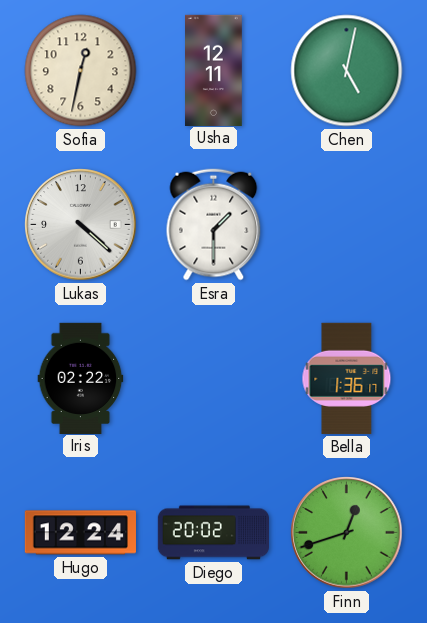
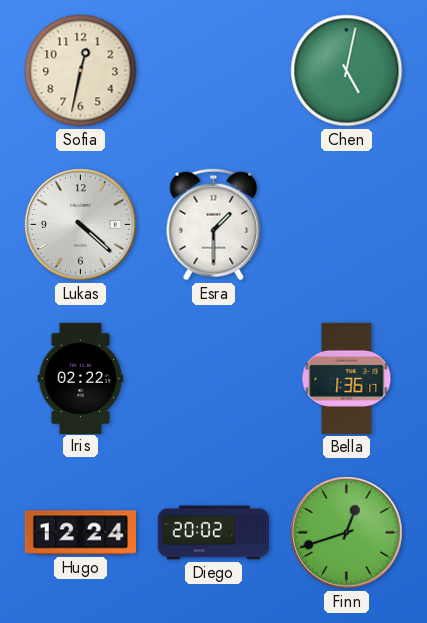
Usha: 12:11 -> none (214, 70)
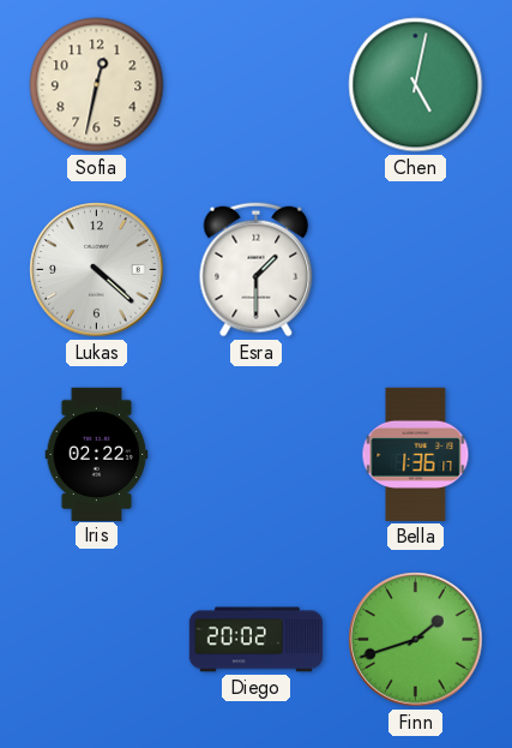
Hugo: 12:24 -> none (80, 533)
Finn: 12:42 -> 1:42 (416, 640)
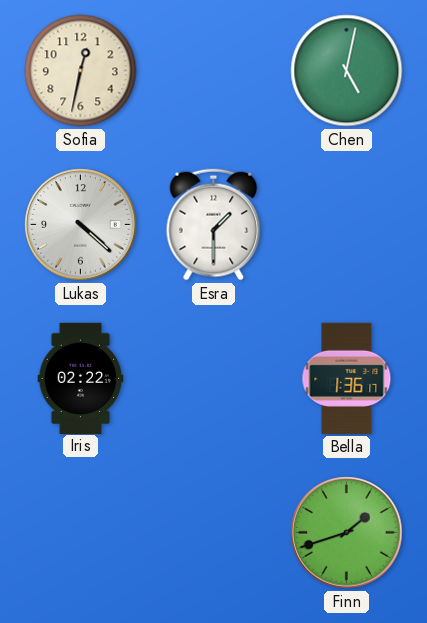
Diego: 20:02 -> none (255, 640)
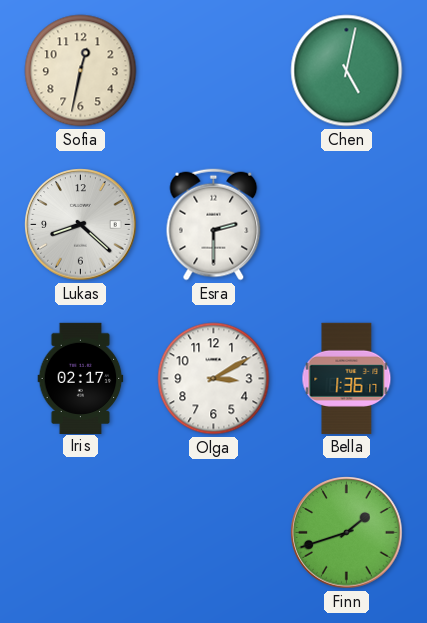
Lukas: 4:22 -> 8:22 (81, 225)
Esra: 1:30 -> 2:30 (214, 225)
Iris: 02:22 -> 02:17 (81, 378)
Olga: none -> 3:10 (214, 379)
